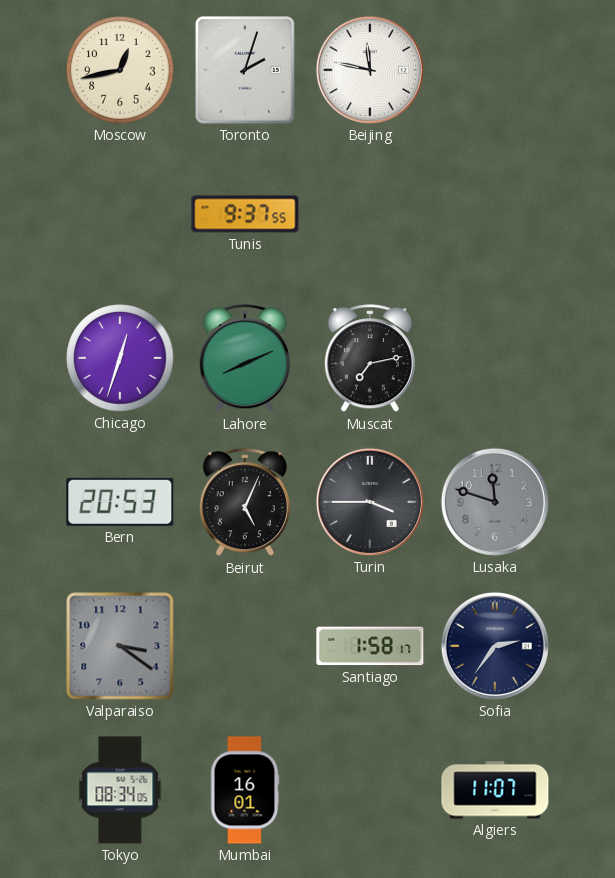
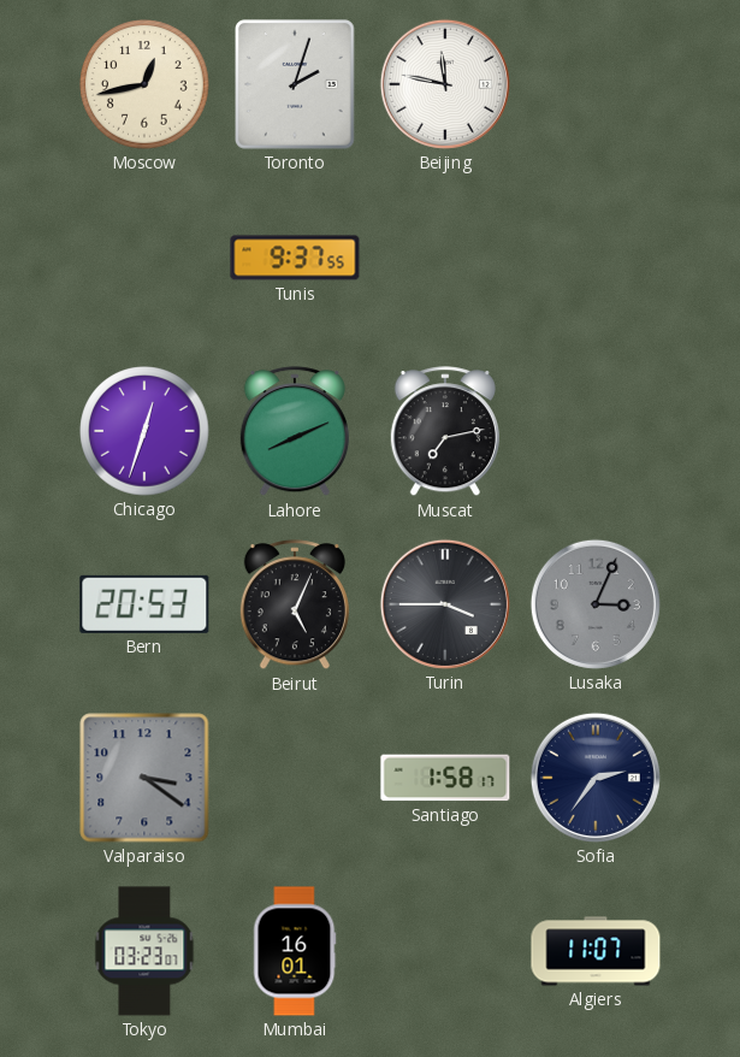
Lusaka: 11:48 -> 3:04 (596, 604)
Tokyo: 08:34 -> 03:23 (144, 951)
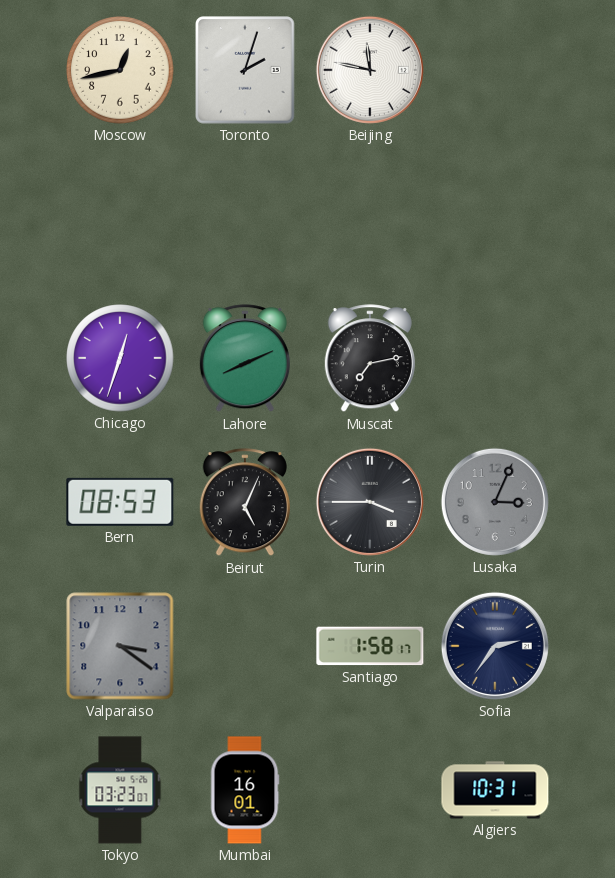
Tunis: 9:37 -> none (295, 258)
Bern: 20:53 -> 08:53 (120, 502)
Algiers: 11:07 -> 10:31 (495, 790)
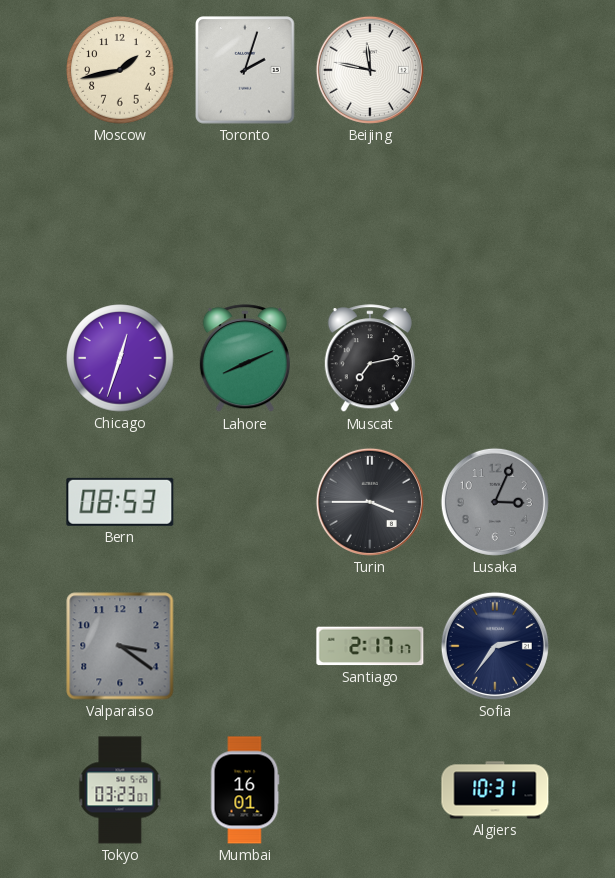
Moscow: 12:43 -> 1:43 (120, 70)
Beirut: 5:04 -> none (245, 503)
Santiago: 1:58 -> 2:17 (370, 646)
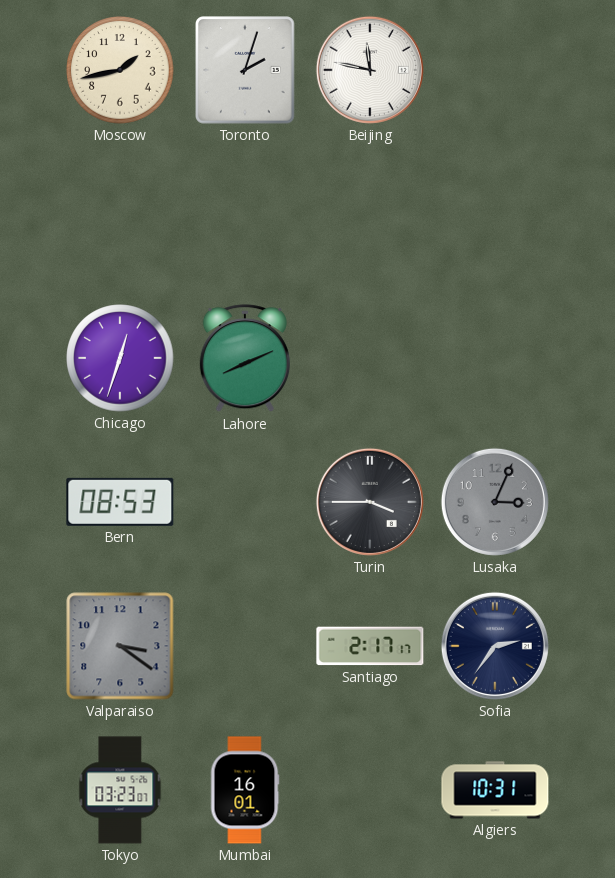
Muscat: 7:13 -> none (370, 359)
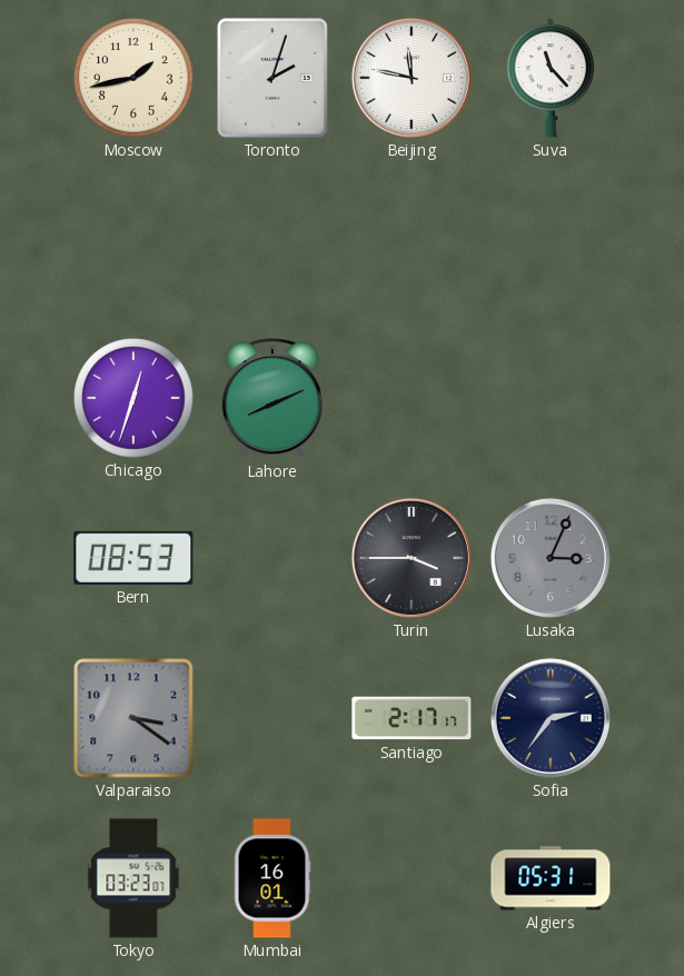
Suva: none -> 11:23 (549, 78)
Algiers: 10:31 -> 05:31 (551, 878)
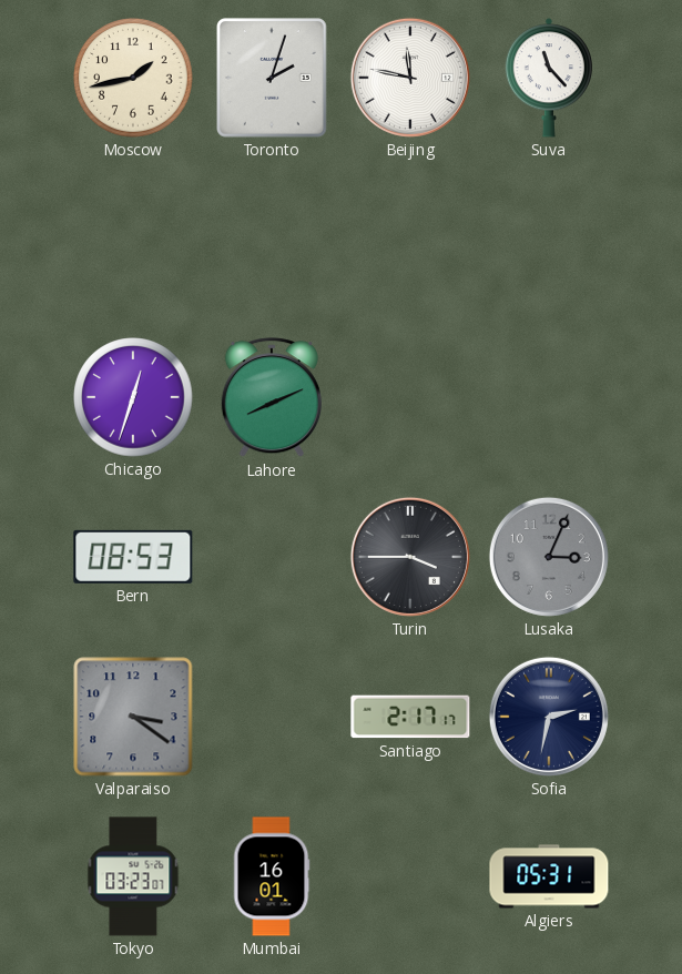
Sofia: 2:36 -> 2:32 (549, 717)
